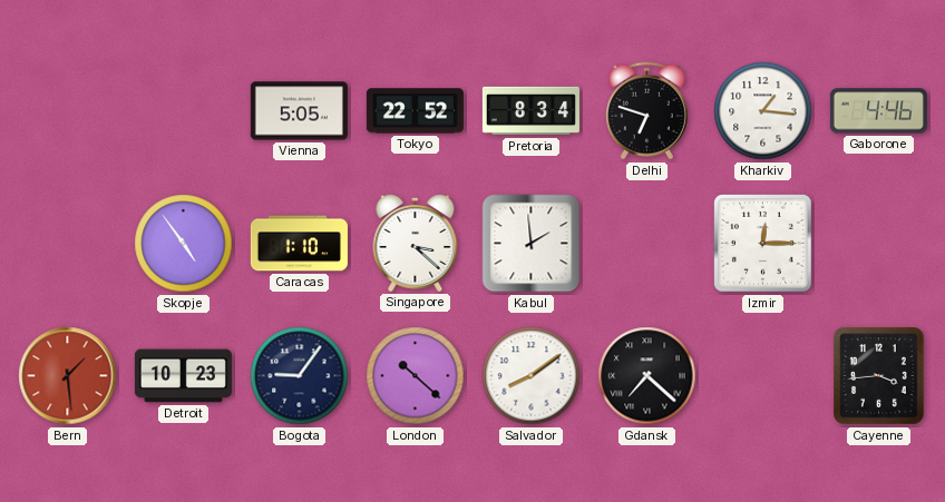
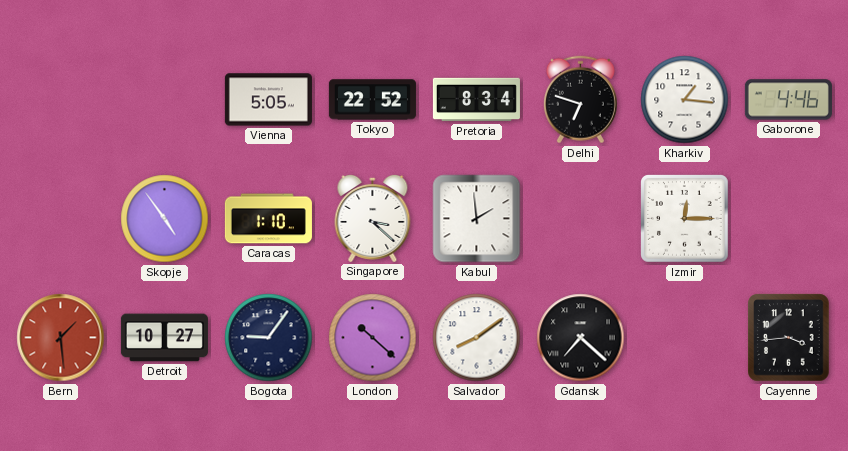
Detroit: 10:23 -> 10:27 (164, 338)
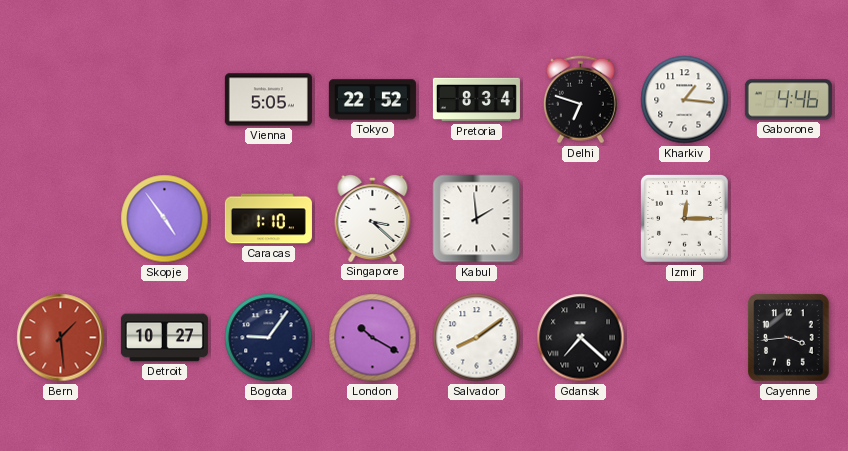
London: 10:22 -> 10:20 (373, 338)
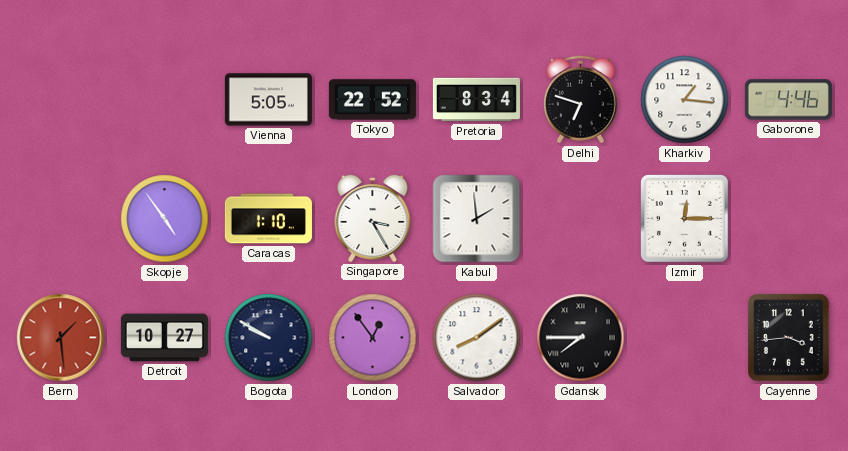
Singapore: 3:22 -> 3:25 (373, 218)
Bogota: 9:06 -> 9:50 (269, 338)
London: 10:20 -> 12:54 (373, 338)
Gdansk: 7:22 -> 7:45 (581, 338)
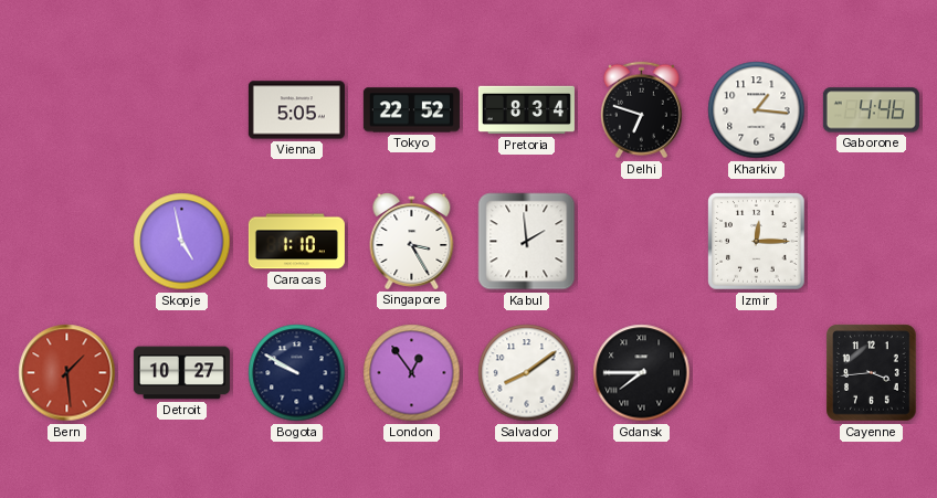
Skopje: 4:54 -> 4:58 (182, 242)
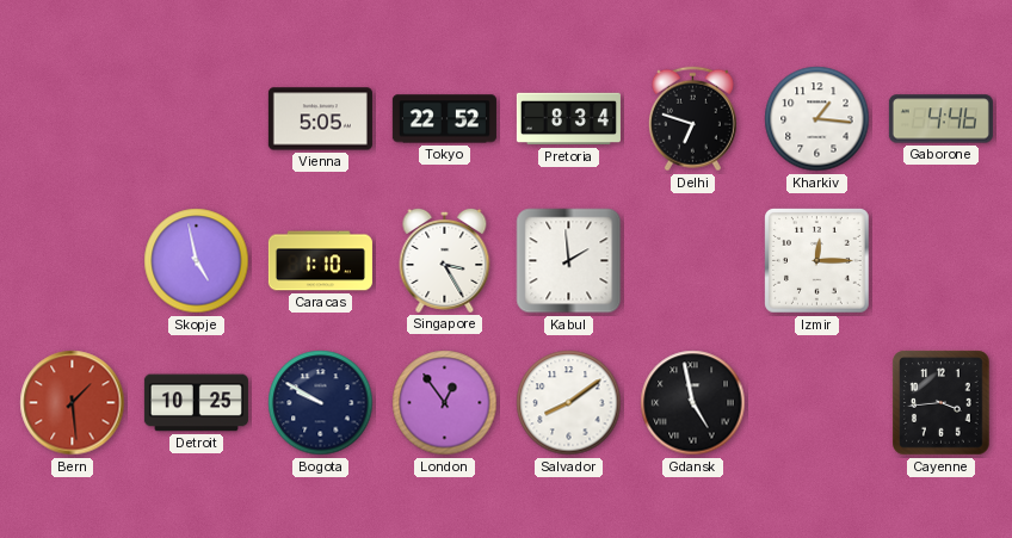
Detroit: 10:27 -> 10:25 (196, 403)
Gdansk: 7:45 -> 4:58 (693, 403)
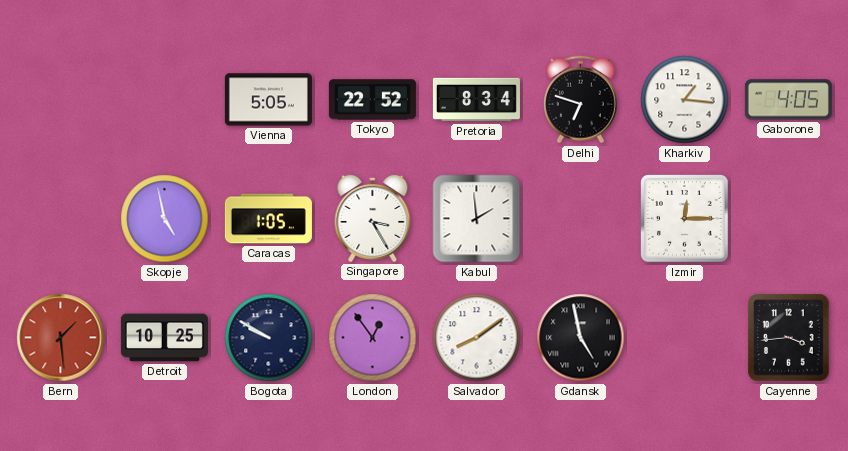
Gaborone: 4:46 -> 4:05 (788, 100)
Caracas: 1:10 -> 1:05 (268, 219)
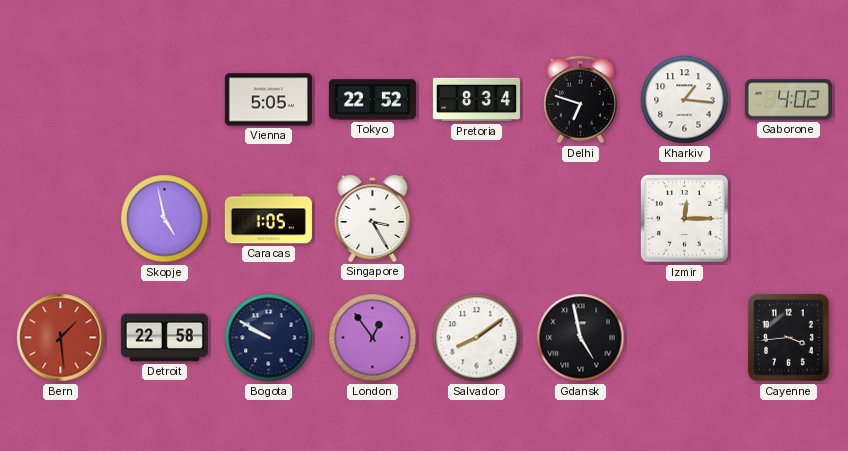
Gaborone: 4:05 -> 4:02 (788, 100)
Kabul: 1:59 -> none (477, 219)
Detroit: 10:25 -> 22:58 (164, 338)
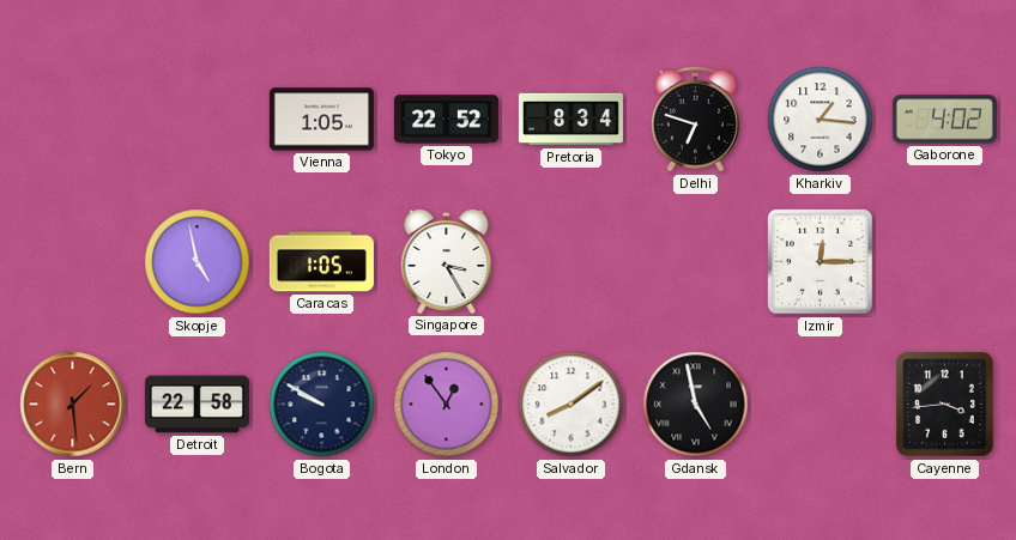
Vienna: 5:05 -> 1:05 (321, 120)
